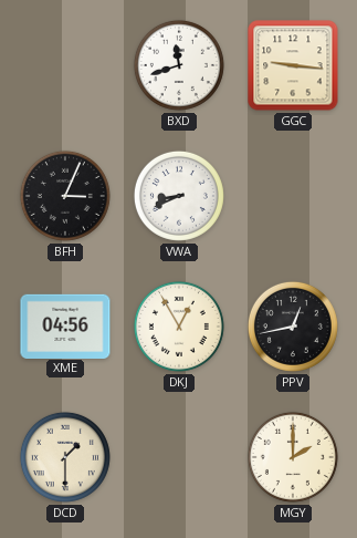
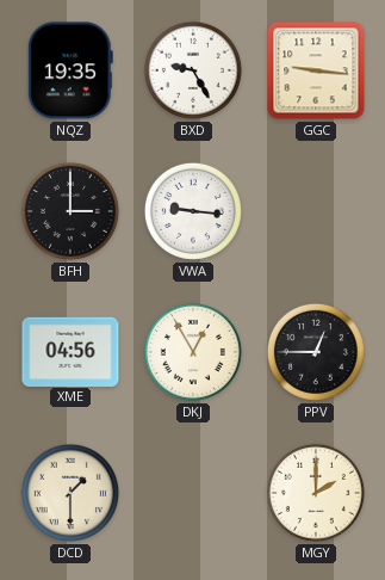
NQZ: none -> 19:35 (70, 70)
BXD: 11:42 -> 9:25 (193, 70)
BFH: 3:04 -> 3:00 (70, 211)
VWA: 8:41 -> 9:16 (193, 211)
PPV: 12:43 -> 12:45 (316, 352)
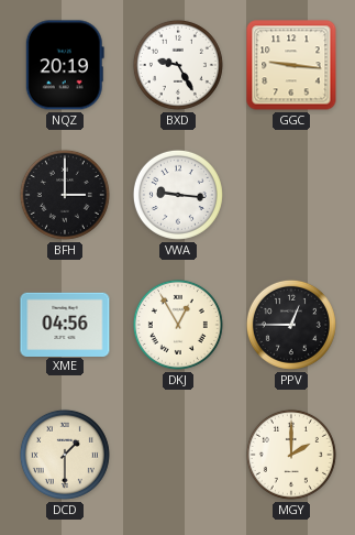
NQZ: 19:35 -> 20:19 (65, 65)
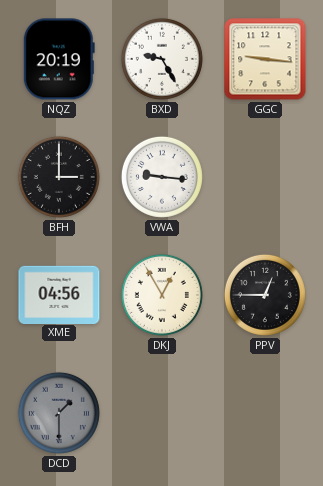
DCD dial: cream -> grey (59, 413)
MGY: 2:00 -> none (291, 455)
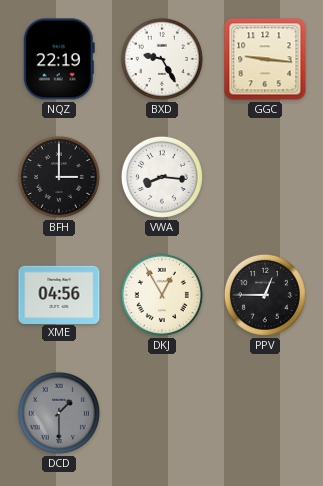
NQZ: 20:19 -> 22:19 (59, 59)
VWA: 9:16 -> 8:16 (162, 177)
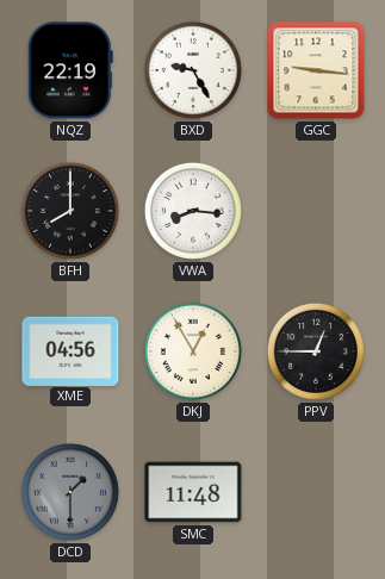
BFH: 3:00 -> 8:00 (70, 211)
SMC: none -> 11:48 (193, 492)
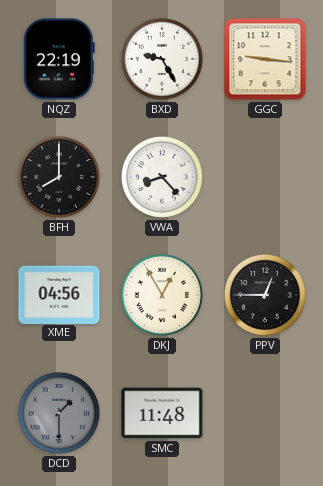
VWA: 8:16 -> 8:23 (162, 177)
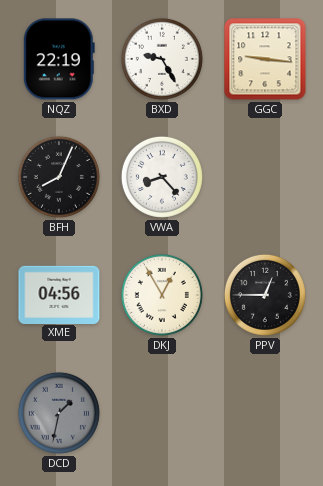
BFH: 8:00 -> 8:04 (59, 177)
DCD: 1:30 -> 1:32 (59, 413)
SMC: 11:48 -> none (162, 413)
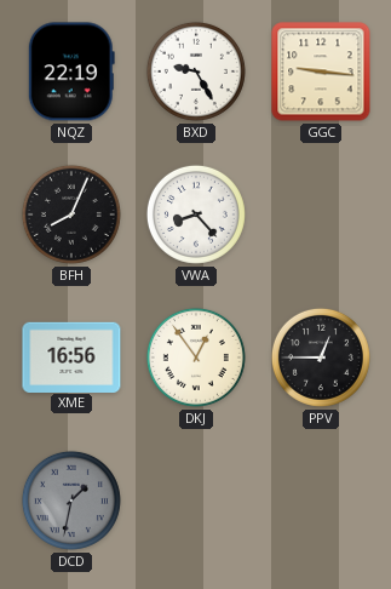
XME: 04:56 -> 16:56 (71, 356)
DKJ: 12:55 -> 12:54 (196, 358)
